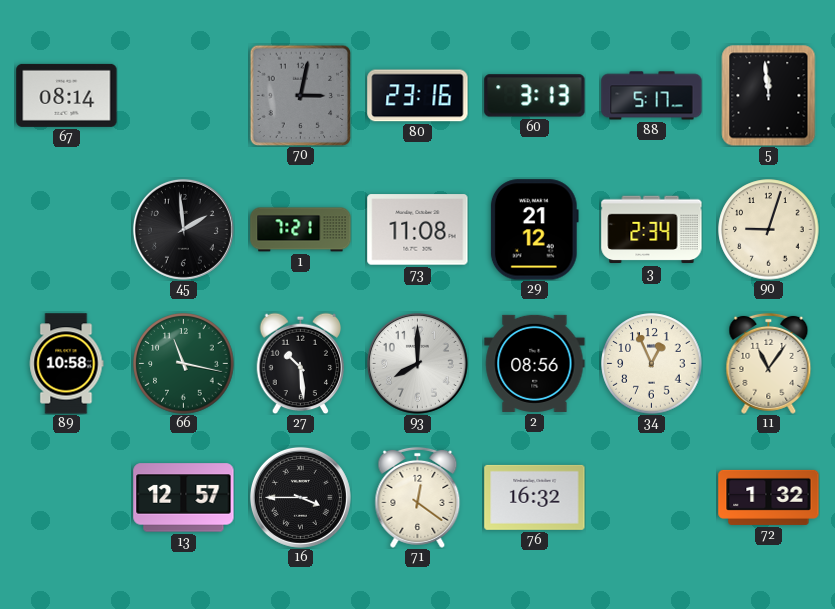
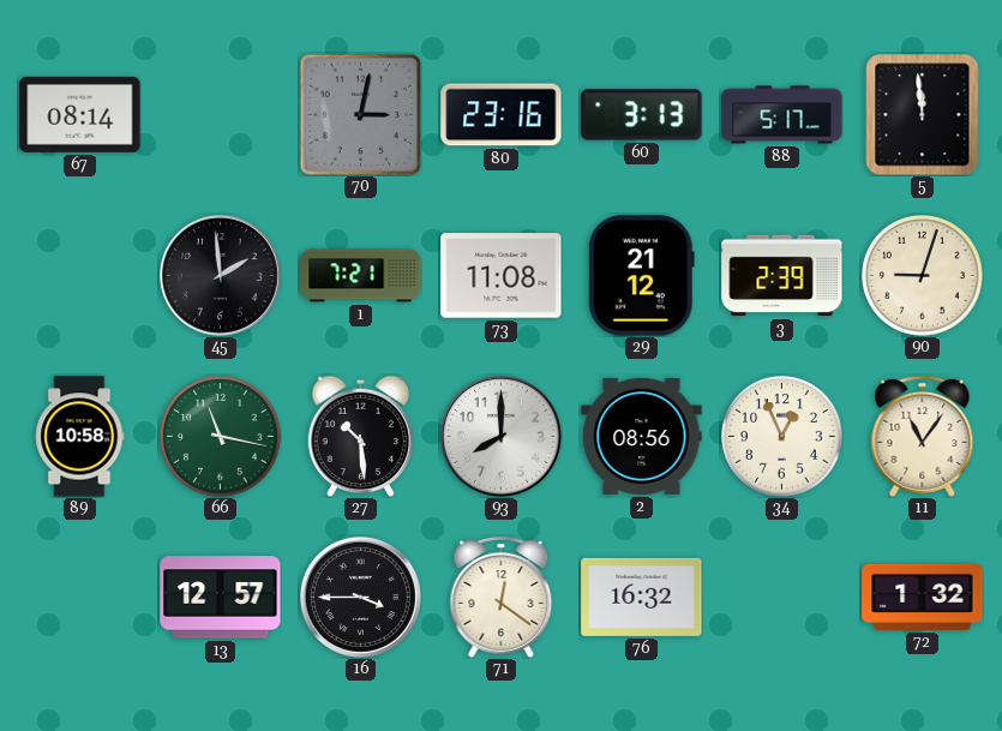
3: 2:34 -> 2:39 (782, 276)
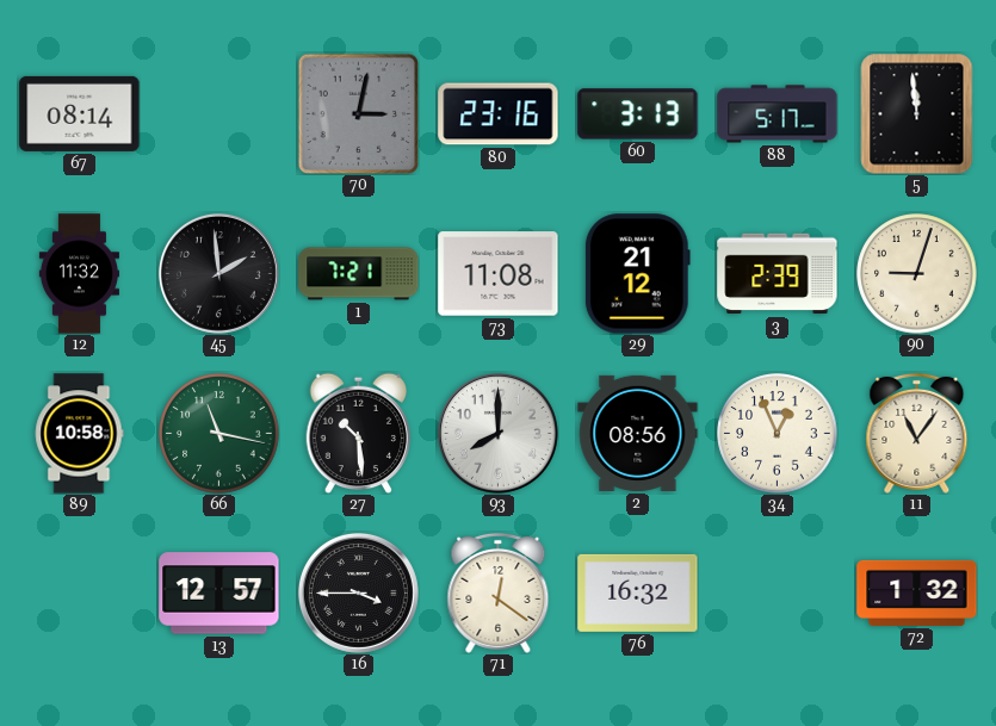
12: none -> 11:32 (79, 274)
